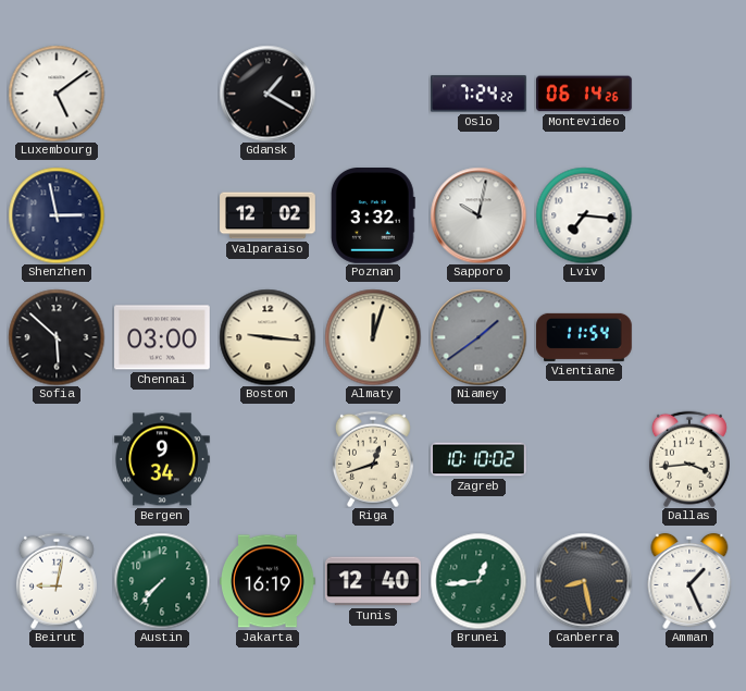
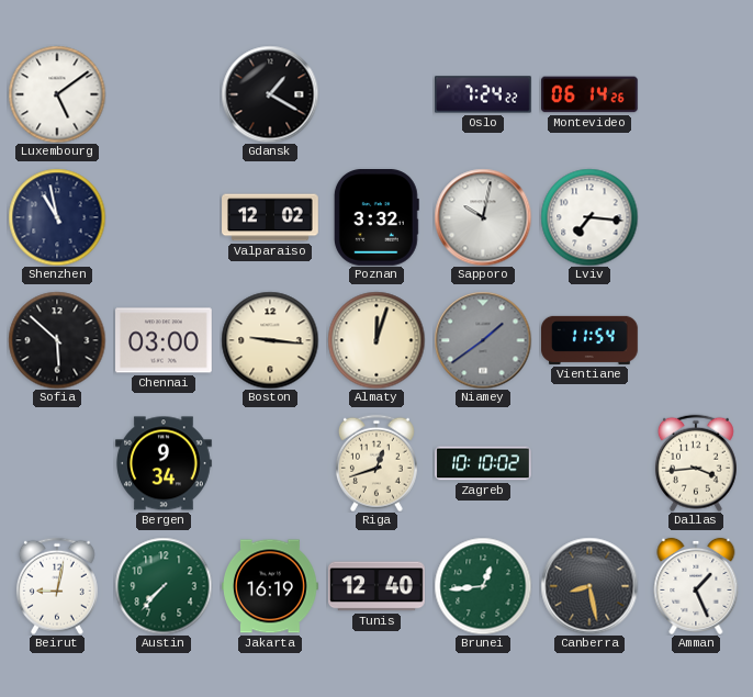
Shenzhen: 2:58 -> 10:58 (57, 217)
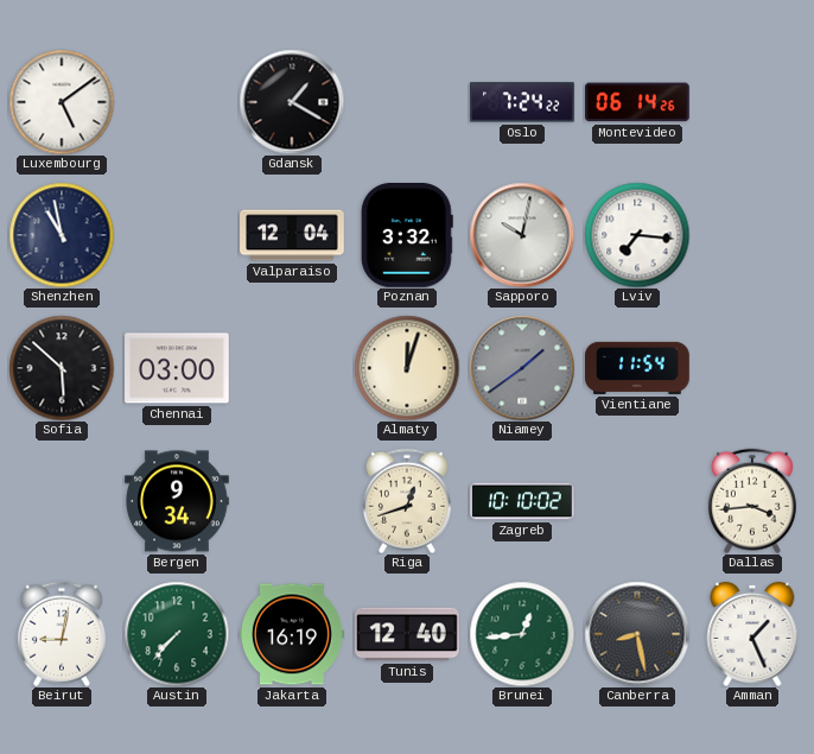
Valparaiso: 12:02 -> 12:04 (292, 235)
Boston: 9:16 -> none (270, 340)
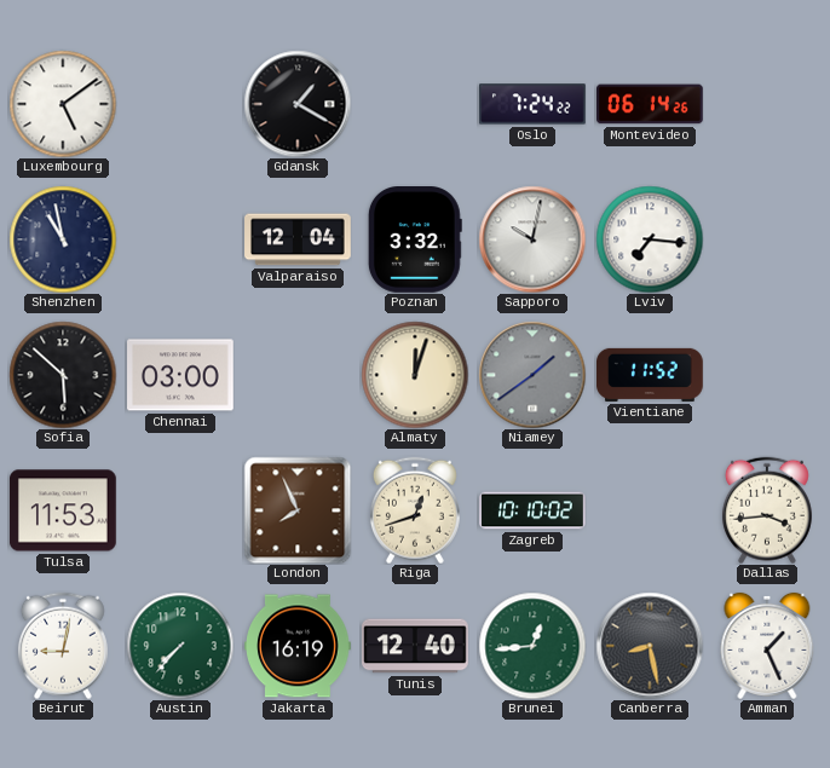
Vientiane: 11:54 -> 11:52 (651, 375)
Tulsa: none -> 11:53 (64, 510)
Bergen: 9:34 -> none (177, 501)
London: none -> 7:56 (298, 510)
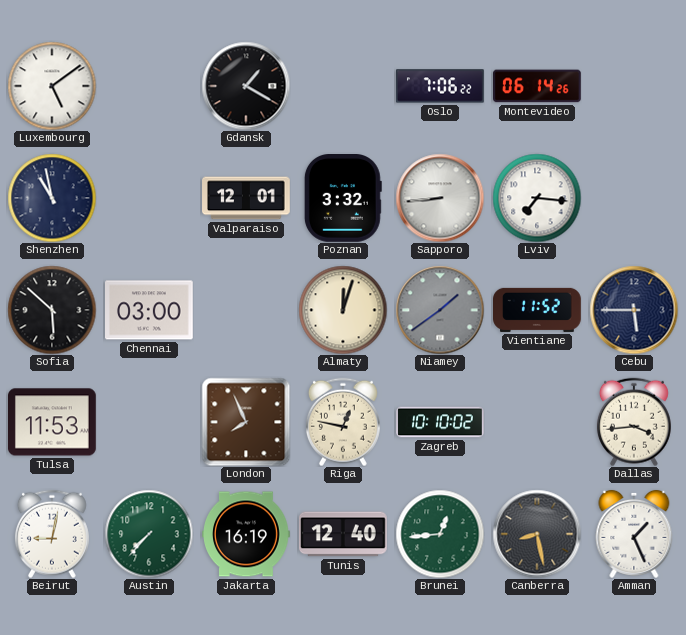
Oslo: 7:24 -> 7:06 (441, 86)
Valparaiso: 12:04 -> 12:01 (246, 198)
Sapporo: 10:02 -> 8:44 (440, 198)
Cebu: none -> 5:45 (634, 310)
Riga: 12:42 -> 12:47 (343, 422)
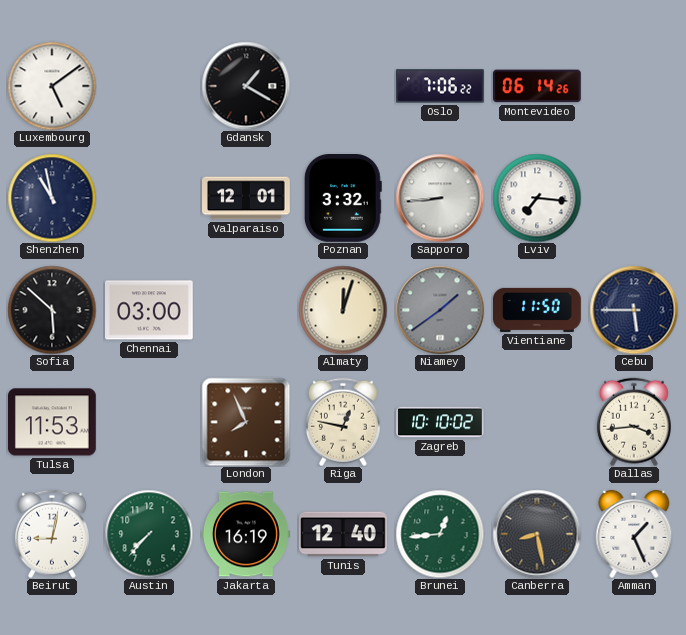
Vientiane: 11:52 -> 11:50 (538, 310)
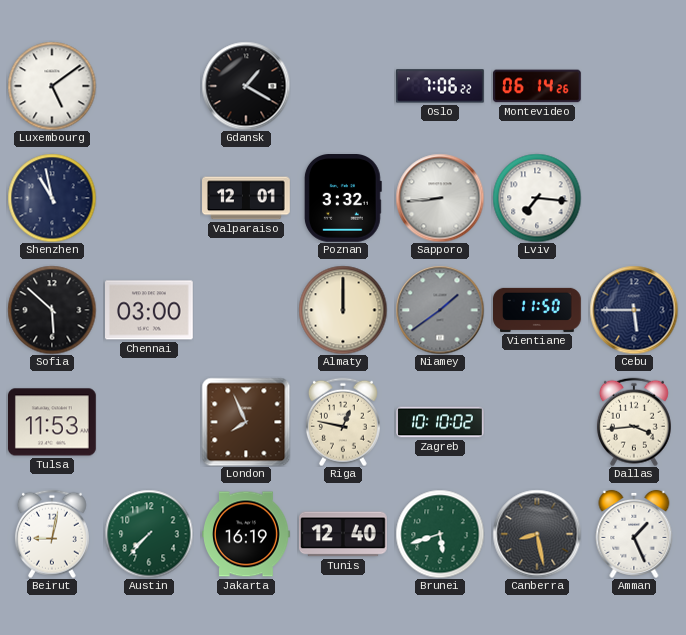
Almaty: 12:03 -> 12:00 (343, 310)
Brunei: 12:44 -> 5:42 (440, 534)
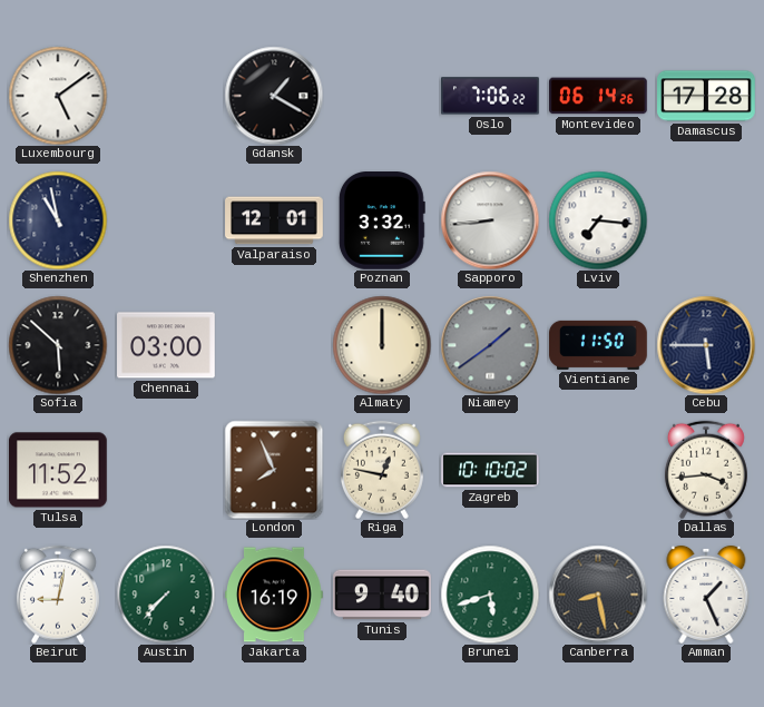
Damascus: none -> 17:28 (706, 96)
Tulsa: 11:53 -> 11:52 (59, 470)
Tunis: 12:40 -> 9:40 (382, 595)
